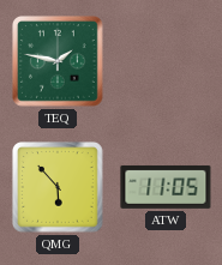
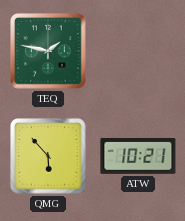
ATW: 11:05 -> 10:21 (138, 156)
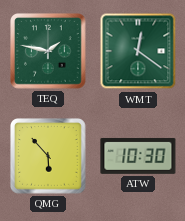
WMT: none -> 12:21 (138, 51)
ATW: 10:21 -> 10:30 (138, 156)
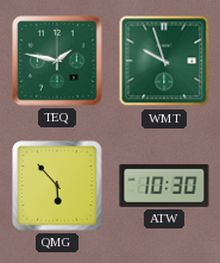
WMT: 12:21 -> 9:57 (164, 61)
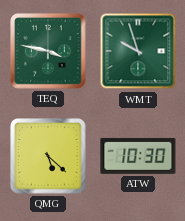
TEQ: 1:47 -> 3:47 (48, 51)
QMG: 5:53 -> 5:22 (48, 156)
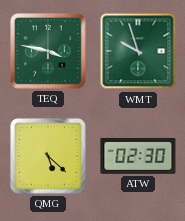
ATW: 10:30 -> 02:30 (138, 156)
